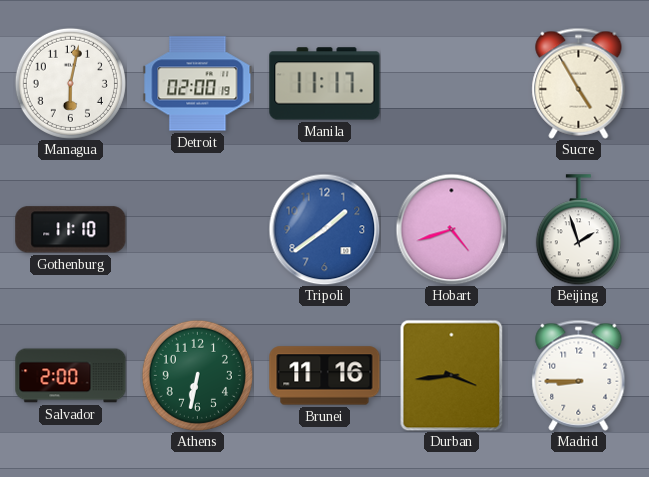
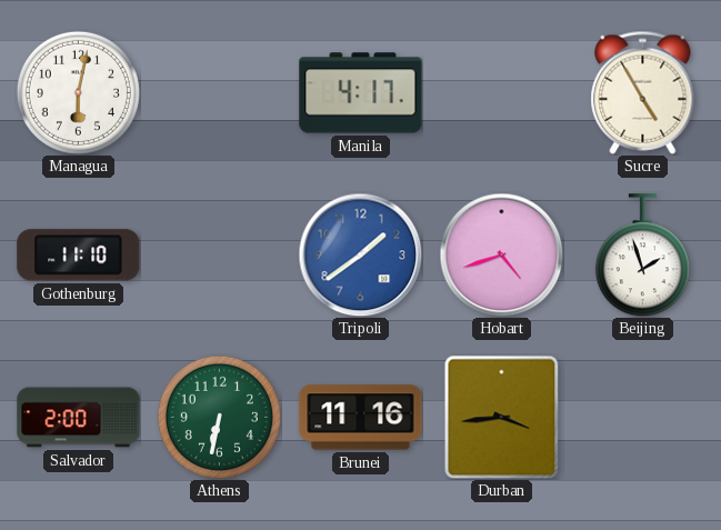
Detroit: 02:00 -> none (198, 84)
Manila: 11:17 -> 4:17 (361, 93)
Madrid: 8:45 -> none (579, 375)
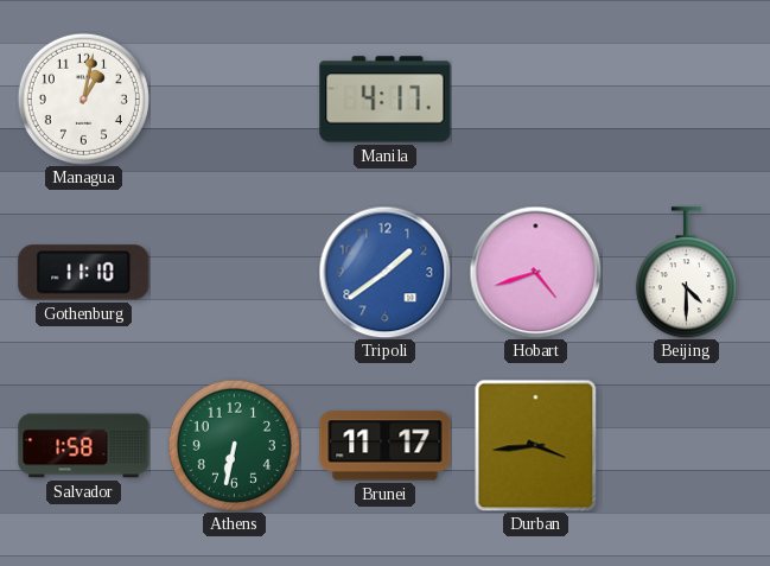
Managua: 6:02 -> 1:02 (83, 98)
Sucre: 4:55 -> none (643, 92)
Beijing: 1:57 -> 4:30 (686, 273)
Salvador: 2:00 -> 1:58 (84, 446)
Brunei: 11:16 -> 11:17 (386, 446)
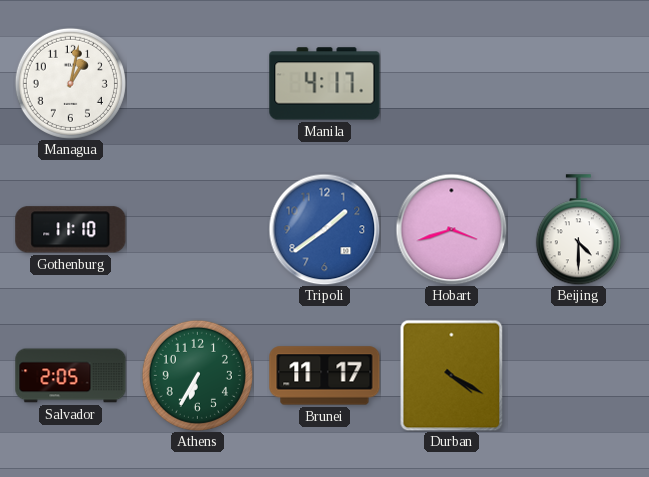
Hobart: 4:42 -> 3:42 (451, 229)
Salvador: 1:58 -> 2:05 (71, 376)
Athens: 6:32 -> 6:35 (197, 375)
Durban: 3:44 -> 4:20 (452, 375)
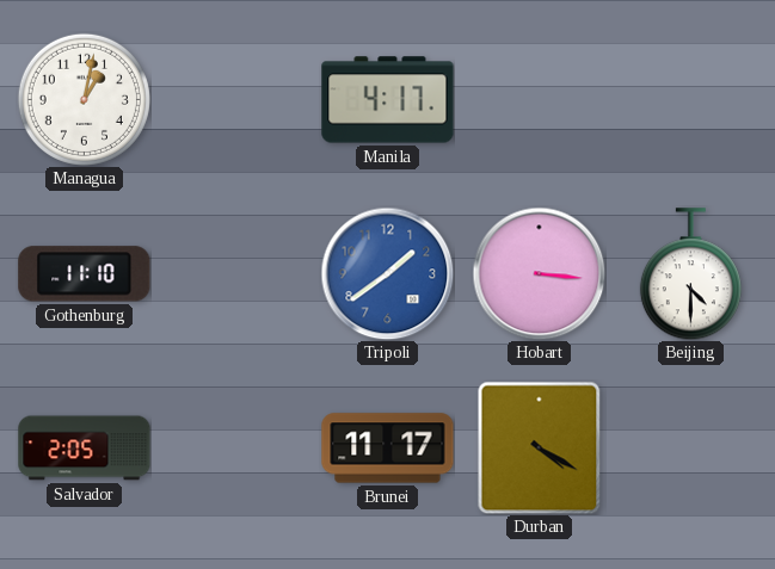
Hobart: 3:42 -> 3:16 (539, 273)
Athens: 6:35 -> none (197, 375)
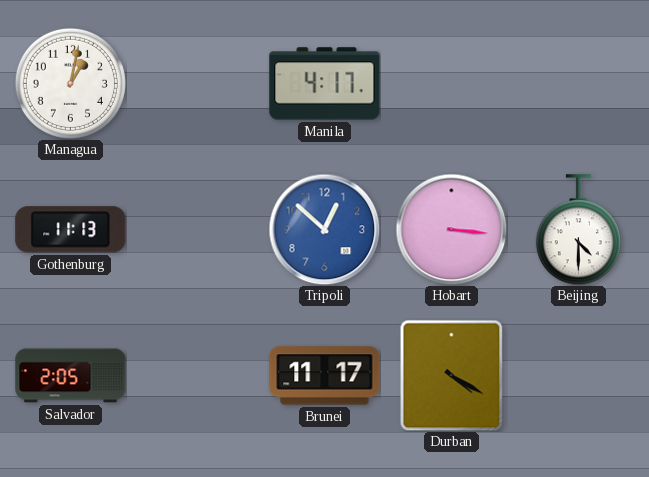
Gothenburg: 11:10 -> 11:13 (71, 230)
Tripoli: 1:39 -> 12:52 (324, 229)
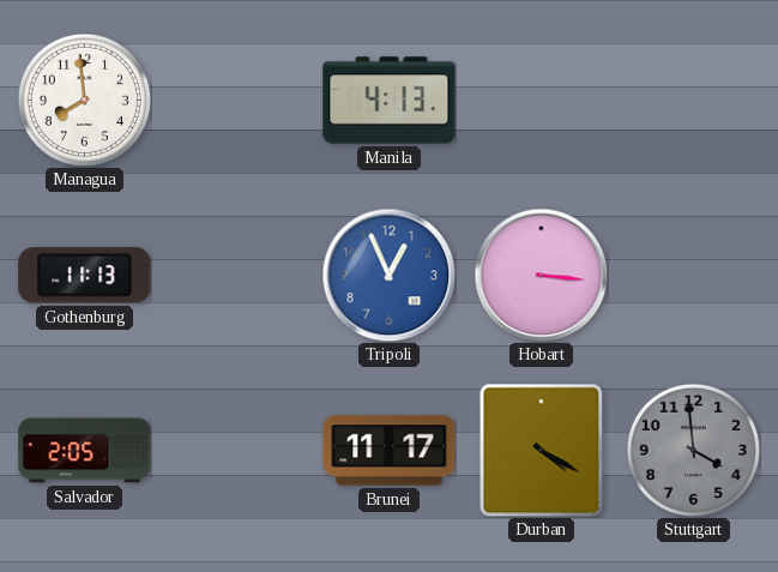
Managua: 1:02 -> 7:59 (84, 100)
Manila: 4:17 -> 4:13 (390, 101)
Tripoli: 12:52 -> 12:56 (388, 275)
Beijing: 4:30 -> none (578, 230)
Stuttgart: none -> 3:59 (693, 450)
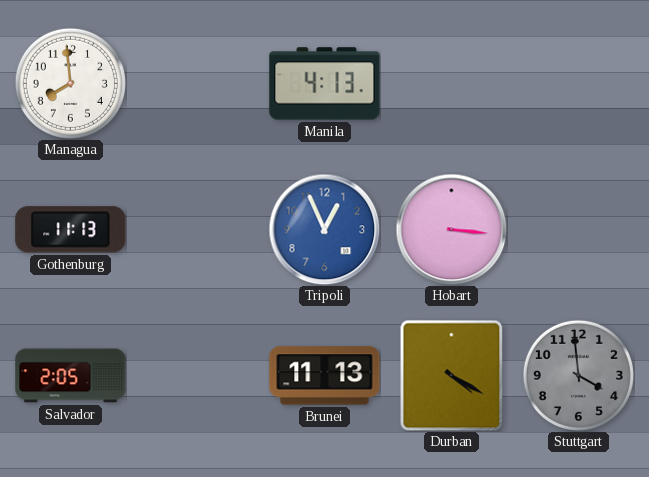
Brunei: 11:17 -> 11:13 (325, 376)
